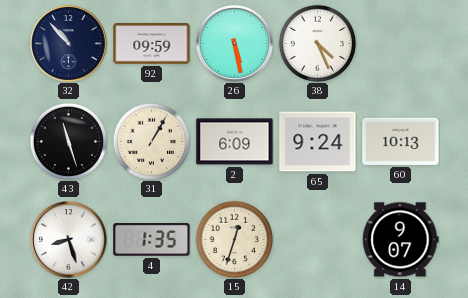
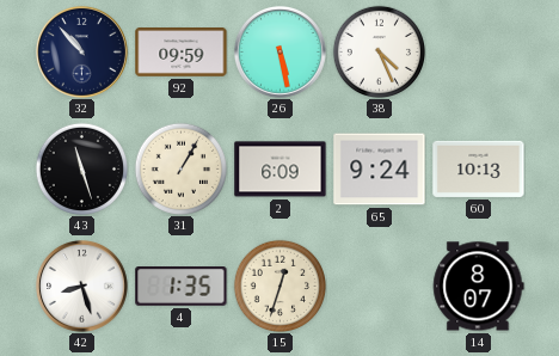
14: 9:07 -> 8:07 (479, 287)
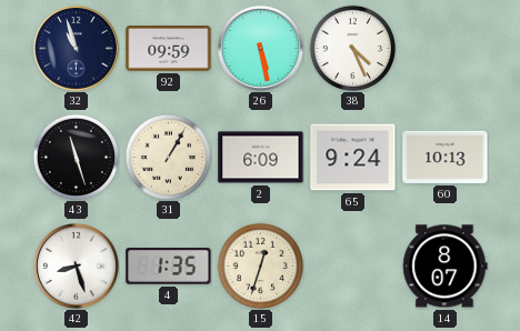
32: 10:53 -> 10:57 (76, 48)
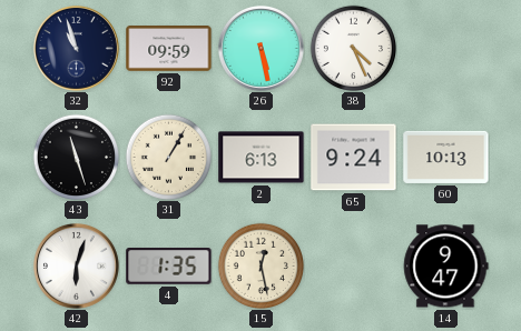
2: 6:09 -> 6:13 (262, 158)
42: 8:27 -> 6:03 (76, 265)
15: 12:33 -> 12:28 (260, 265)
14: 8:07 -> 9:47 (446, 267)
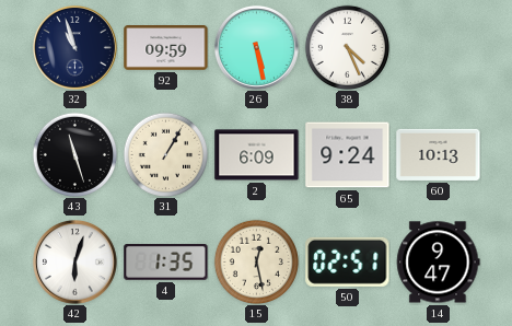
2: 6:13 -> 6:09 (257, 155)
50: none -> 02:51 (348, 261)
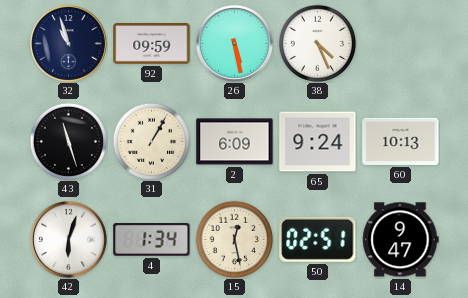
4: 1:35 -> 1:34 (152, 240)
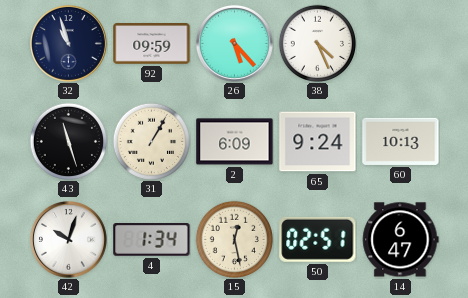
26: 5:28 -> 5:23 (234, 43)
42: 6:03 -> 10:03 (68, 239)
14: 9:47 -> 6:47 (401, 240)
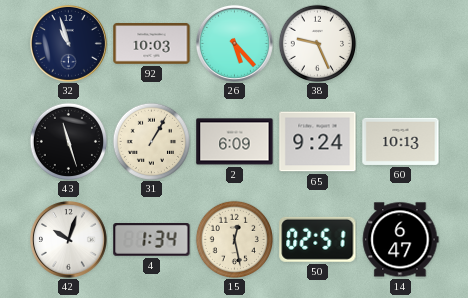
92: 09:59 -> 10:03 (152, 44)
38: 4:26 -> 9:26 (317, 43)
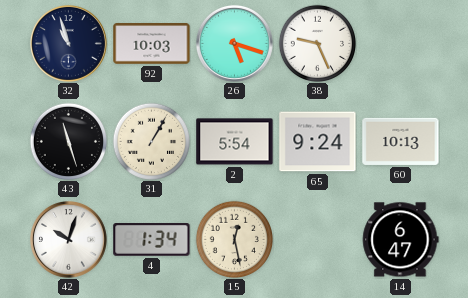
26: 5:23 -> 5:18 (234, 43)
2: 6:09 -> 5:54 (235, 142)
50: 02:51 -> none (318, 239)
